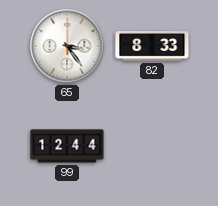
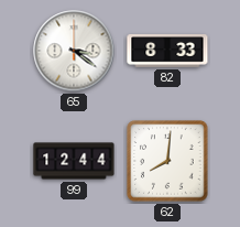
65: 3:24 -> 3:21 (74, 51)
62: none -> 8:01 (167, 161)
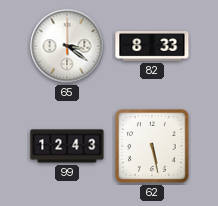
99: 12:44 -> 12:43 (67, 146)
62: 8:01 -> 5:28 (152, 146)
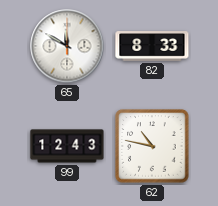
65: 3:21 -> 11:50 (67, 46)
62: 5:28 -> 10:47 (152, 146)
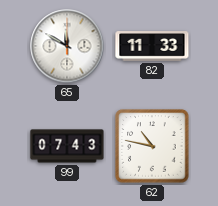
82: 8:33 -> 11:33 (152, 46)
99: 12:43 -> 07:43 (67, 146)
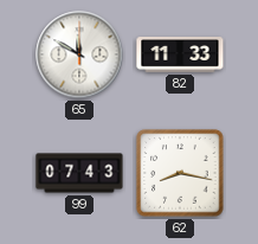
62: 10:47 -> 8:17 (180, 173)
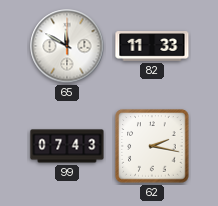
62: 8:17 -> 2:17 (152, 146)
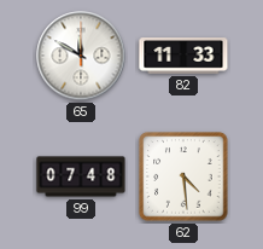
99: 07:43 -> 07:48 (81, 176)
62: 2:17 -> 4:29 (183, 176)
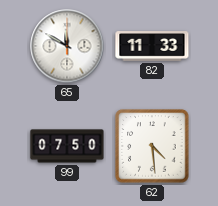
99: 07:48 -> 07:50 (67, 146)
